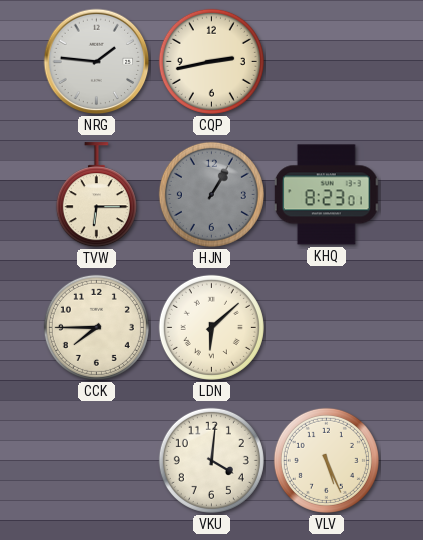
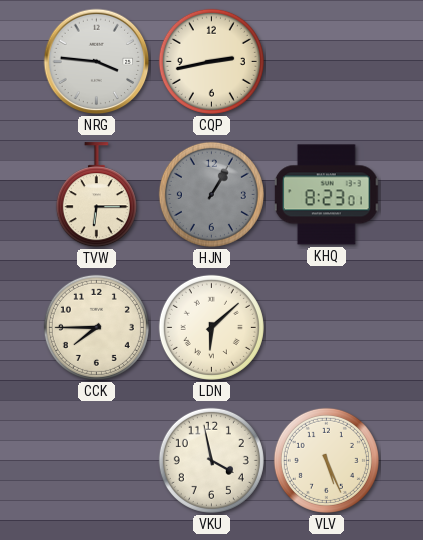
NRG: 1:46 -> 3:46 (97, 62)
VKU: 4:01 -> 3:58 (211, 460)
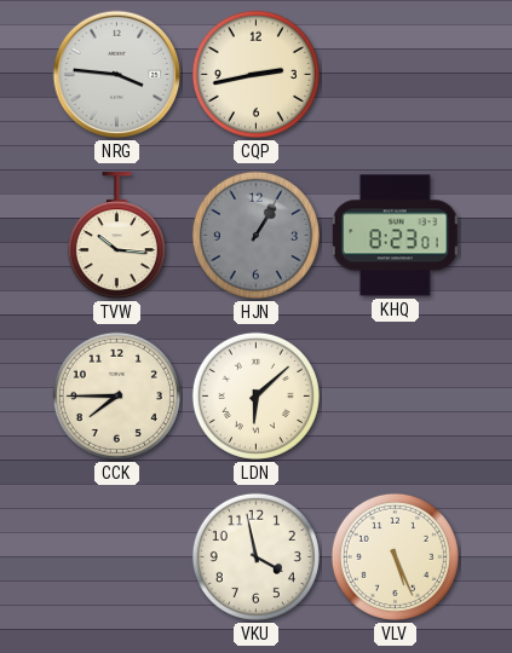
TVW: 6:15 -> 10:16 (116, 236)
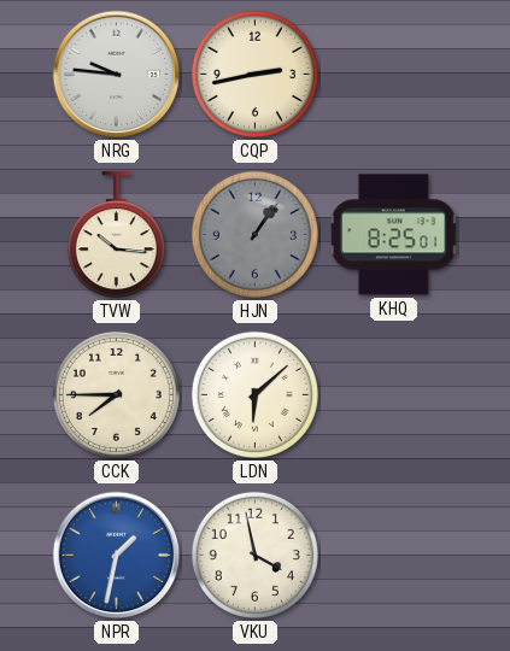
NRG: 3:46 -> 9:46 (117, 75)
HJN: 1:05 -> 1:06 (254, 234)
KHQ: 8:23 -> 8:25 (394, 235)
NPR: none -> 1:32 (117, 556)
VLV: 5:26 -> none (395, 556)
